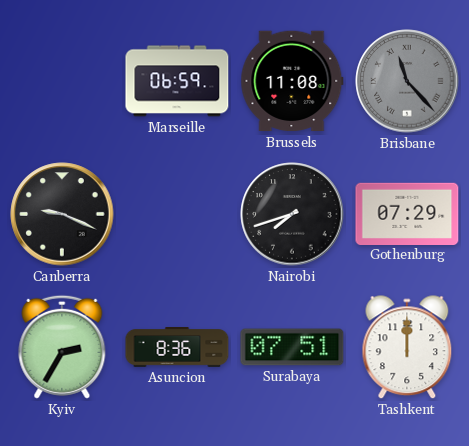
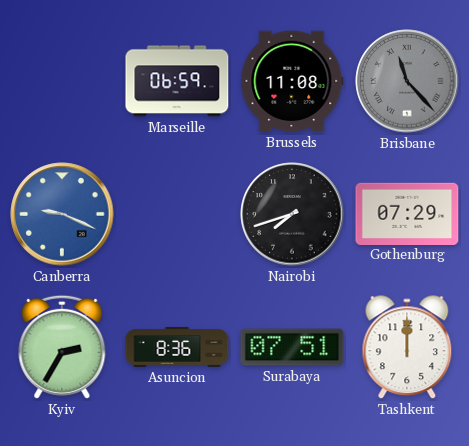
Canberra dial: black -> blue (62, 214)
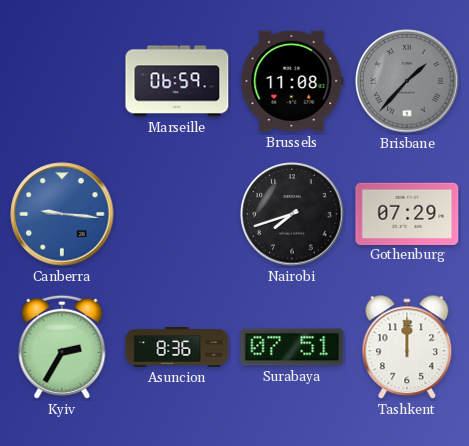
Brisbane: 11:23 -> 1:37 (407, 81)
Canberra: 9:19 -> 9:16 (62, 214)
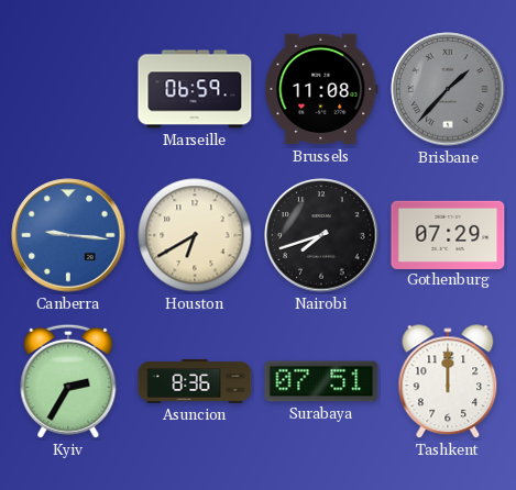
Houston: none -> 6:40 (195, 235)
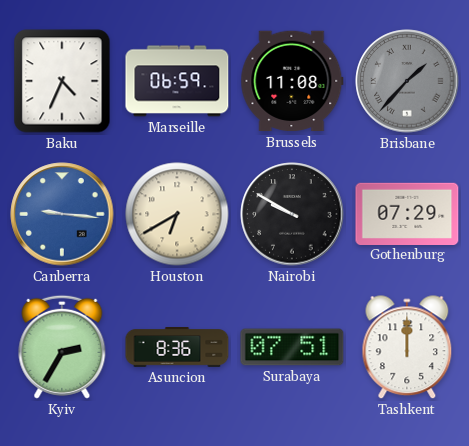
Baku: none -> 4:34 (62, 81)
Nairobi: 7:42 -> 9:50 (292, 214)
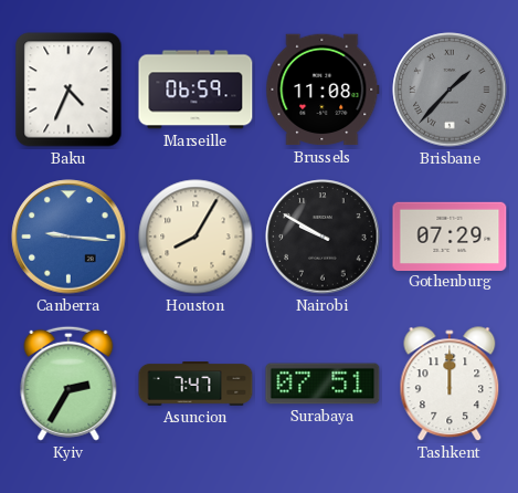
Houston: 6:40 -> 8:05 (195, 237)
Asuncion: 8:36 -> 7:47 (195, 385)
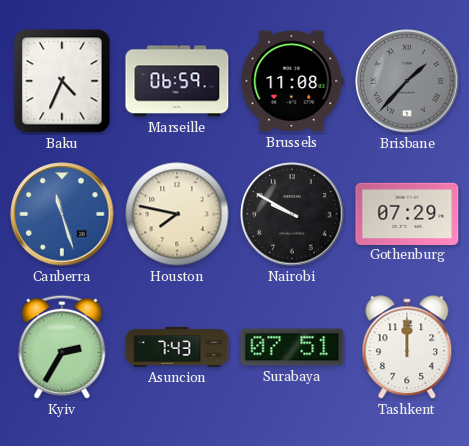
Canberra: 9:16 -> 11:27 (62, 214)
Houston: 8:05 -> 7:47 (177, 214)
Asuncion: 7:47 -> 7:43 (177, 348)
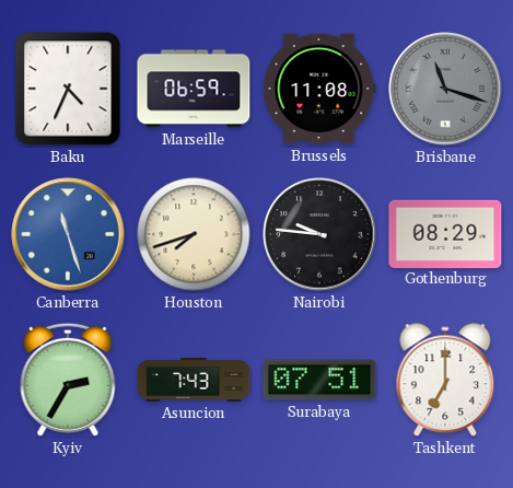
Brisbane: 1:37 -> 11:18 (445, 89)
Houston: 7:47 -> 7:42 (194, 234)
Nairobi: 9:50 -> 9:46 (319, 234)
Gothenburg: 07:29 -> 08:29 (445, 233)
Tashkent: 12:00 -> 7:00 (445, 381)
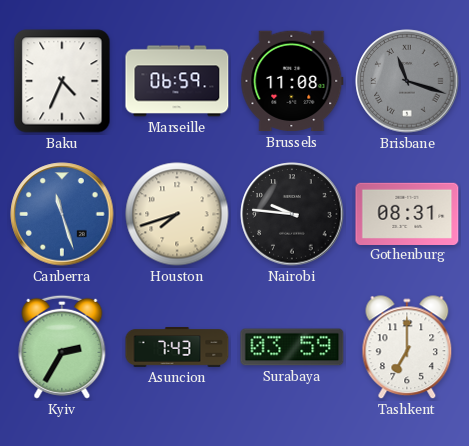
Gothenburg: 08:29 -> 08:31 (407, 213)
Surabaya: 07:51 -> 03:59 (292, 347)
